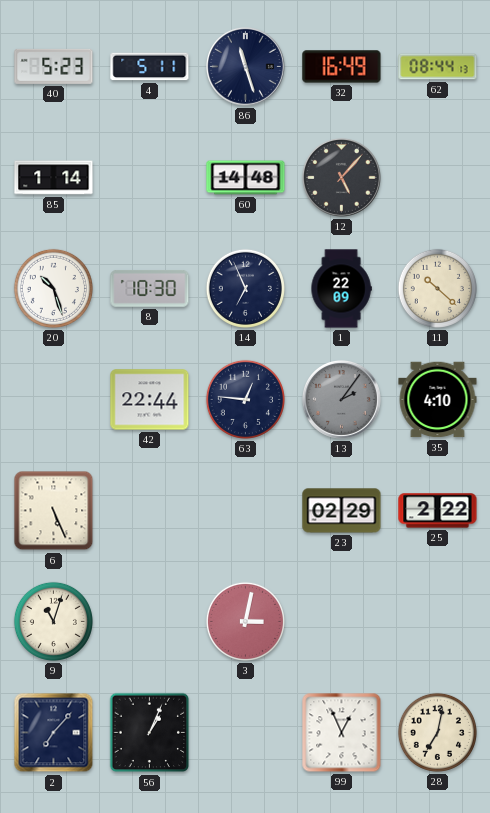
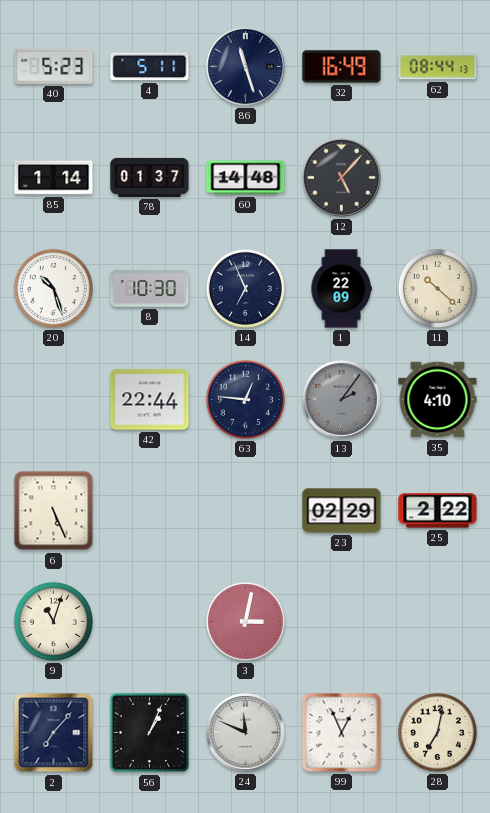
78: none -> 01:37 (150, 177)
24: none -> 11:49 (245, 732)
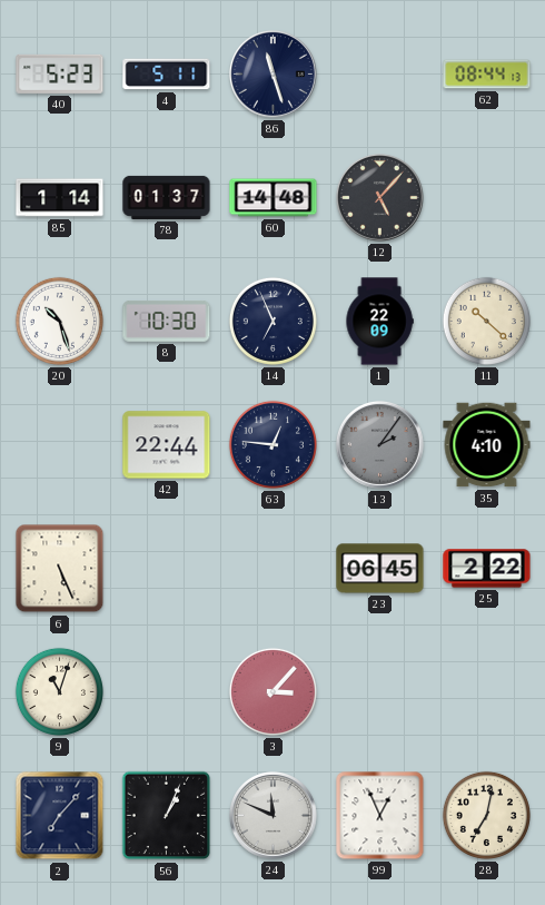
32: 16:49 -> none (342, 67)
23: 02:29 -> 06:45 (380, 569)
3: 3:02 -> 3:07 (272, 691)
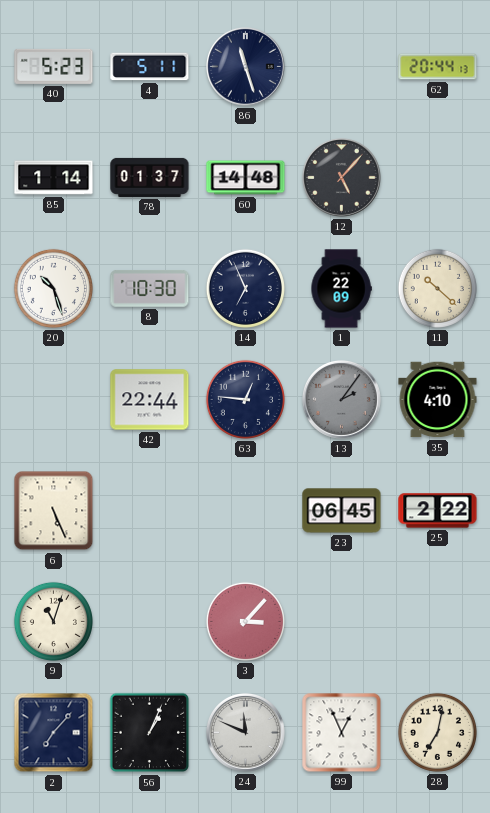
62: 08:44 -> 20:44 (438, 67)
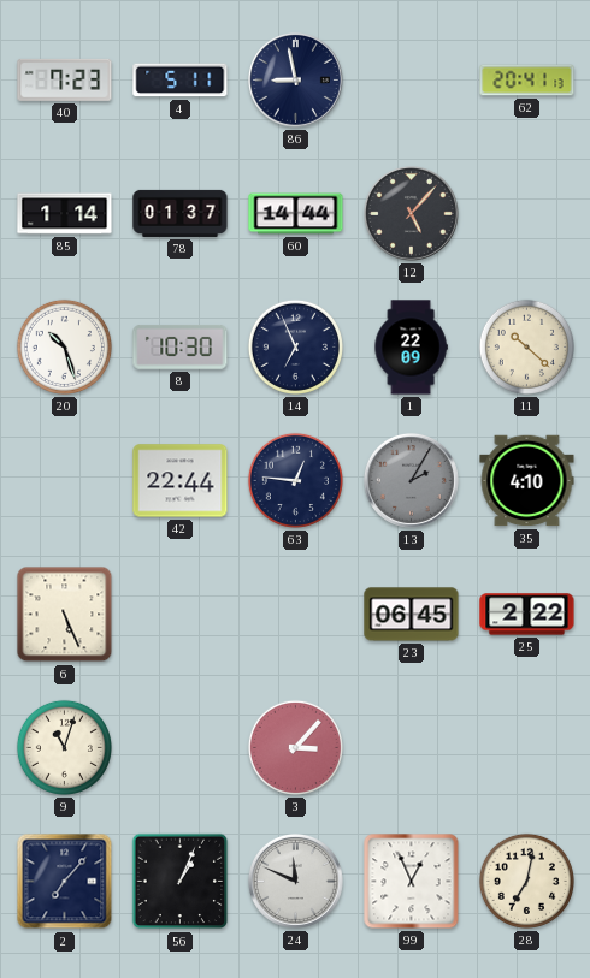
40: 5:23 -> 7:23 (65, 79)
86: 11:27 -> 8:58 (295, 79)
62: 20:44 -> 20:41 (527, 81)
60: 14:48 -> 14:44 (296, 214)
13: 2:06 -> 2:05 (411, 480)
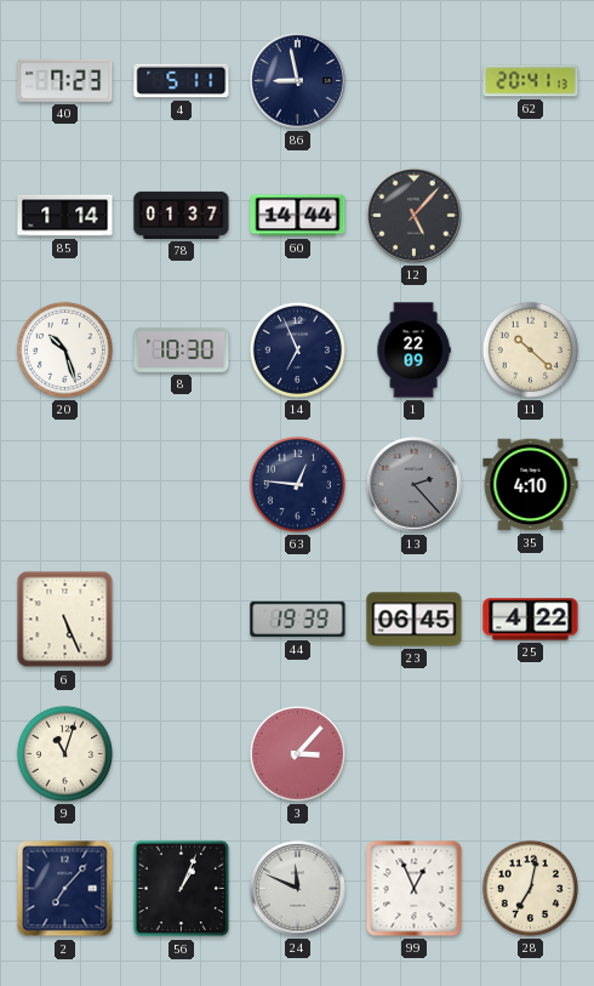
42: 22:44 -> none (181, 481)
13: 2:05 -> 2:23 (413, 484)
44: none -> 19:39 (298, 620)
25: 2:22 -> 4:22 (531, 620)
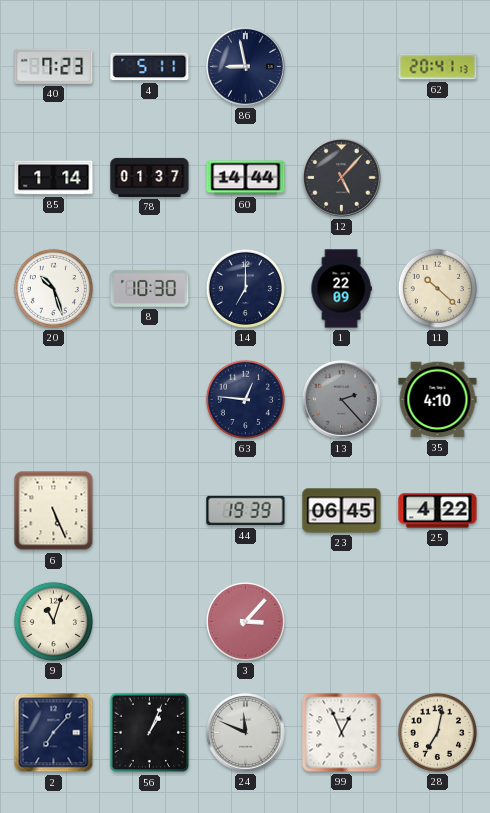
14: 6:56 -> 7:00 (245, 288)
